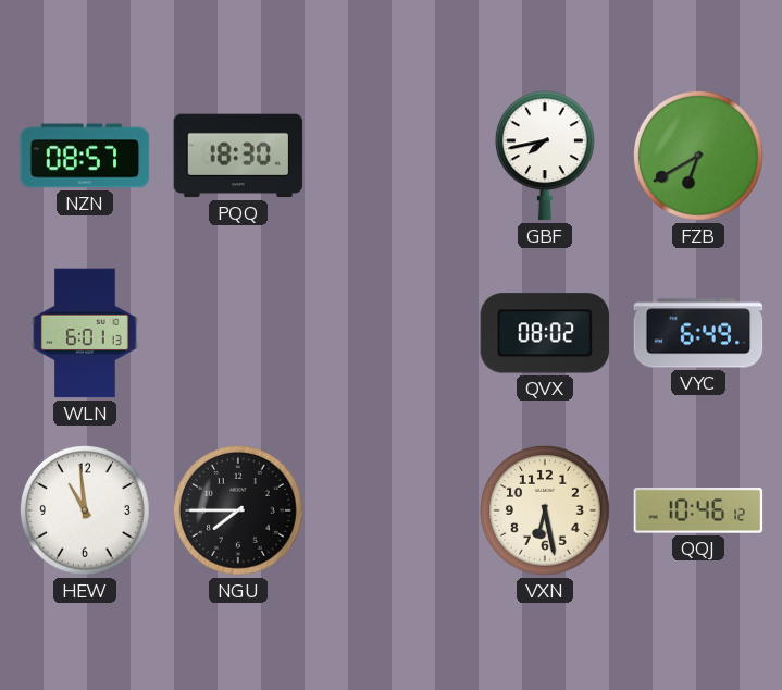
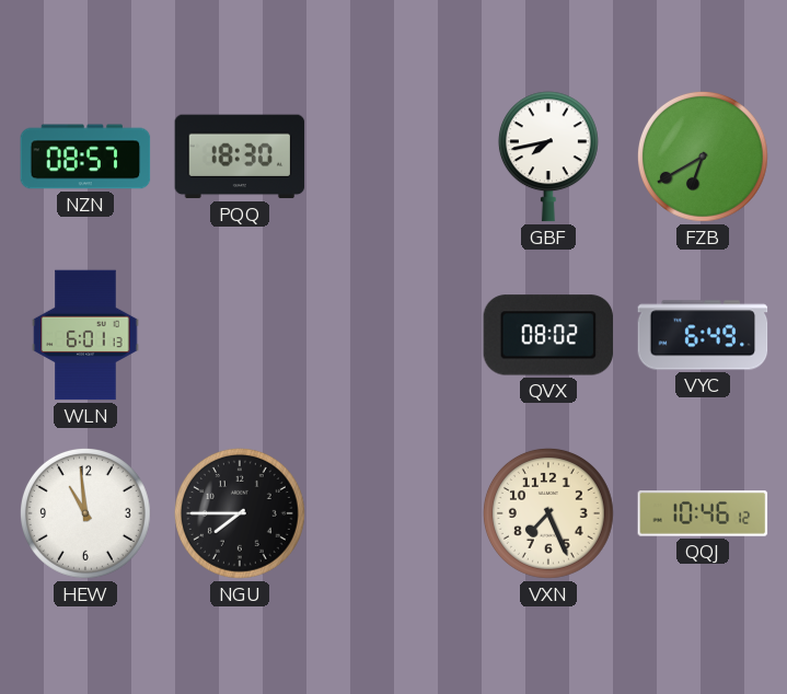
VXN: 6:28 -> 7:26 (548, 513)
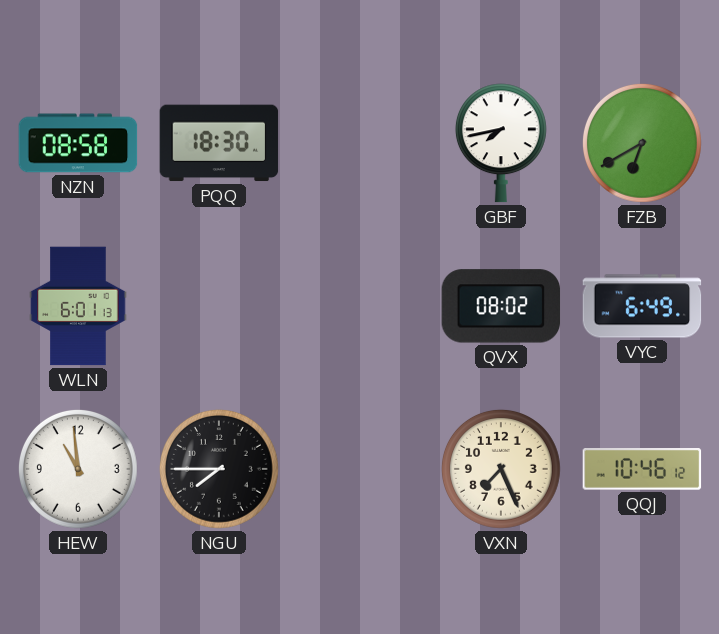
NZN: 08:57 -> 08:58 (78, 143)
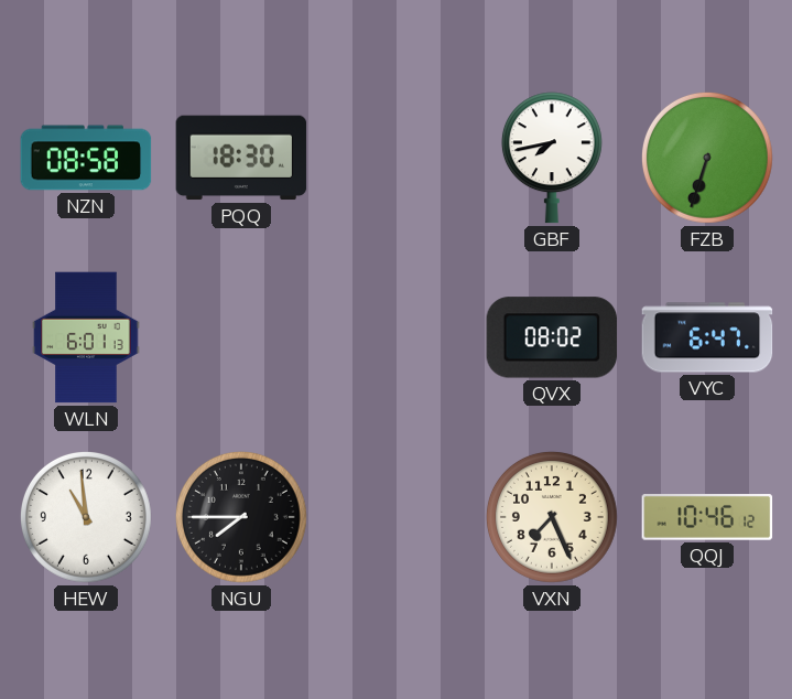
FZB: 6:40 -> 6:33 (707, 158)
VYC: 6:49 -> 6:47 (707, 337)
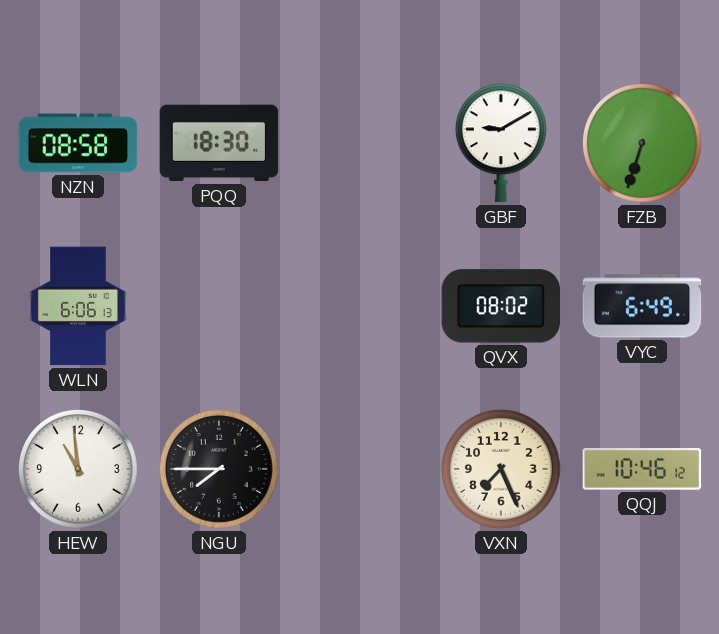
GBF: 7:43 -> 9:10 (501, 143)
WLN: 6:01 -> 6:06 (78, 306)
VYC: 6:47 -> 6:49 (642, 306)
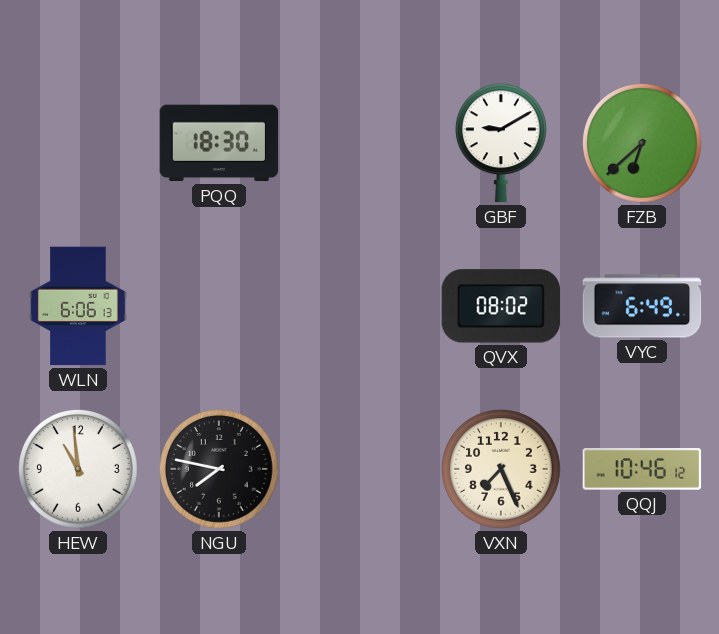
NZN: 08:58 -> none (78, 143)
FZB: 6:33 -> 6:38 (642, 143)
NGU: 7:45 -> 7:47 (219, 469)
